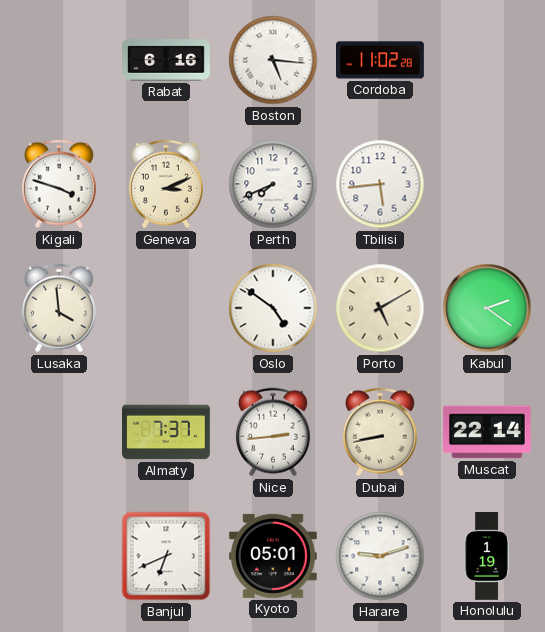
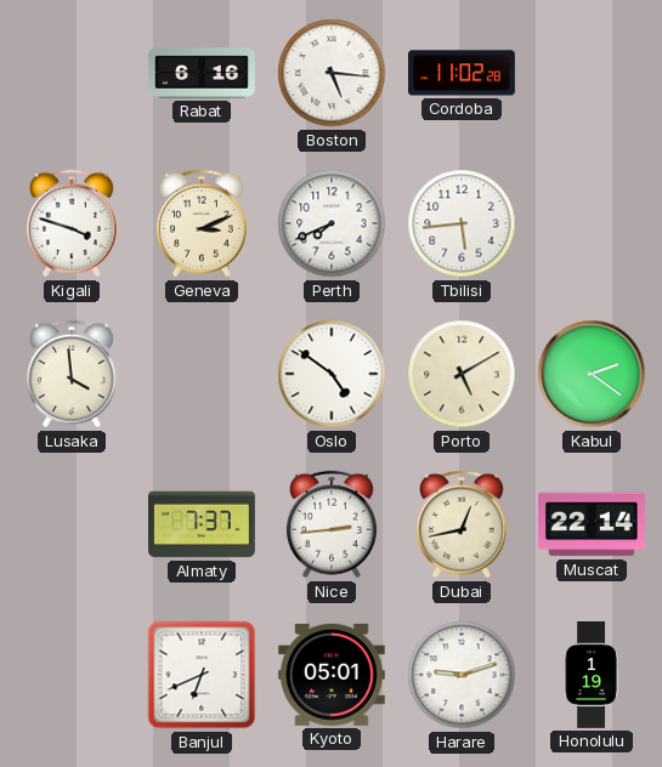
Dubai: 8:43 -> 12:43 (462, 524)
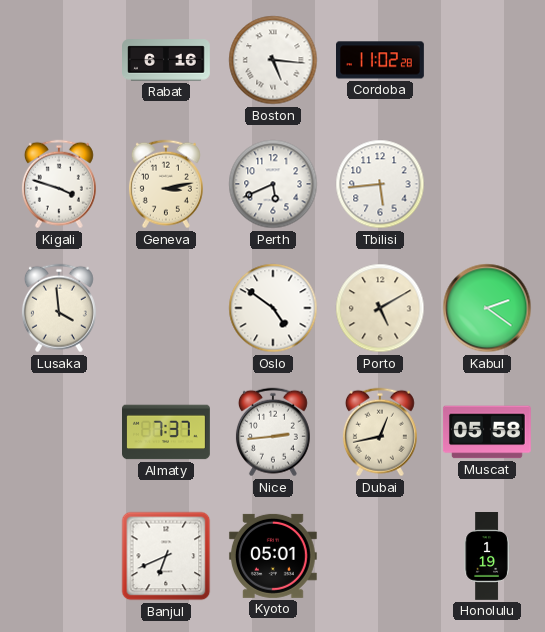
Geneva: 3:11 -> 3:13 (166, 184)
Perth: 7:41 -> 5:41 (273, 184)
Muscat: 22:14 -> 05:58 (487, 432)
Harare: 9:12 -> none (462, 675)
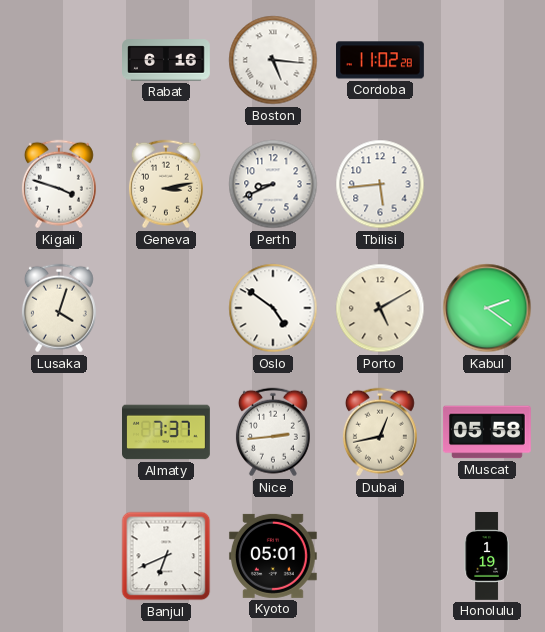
Perth: 5:41 -> 8:41 (273, 184)
Lusaka: 3:59 -> 4:03 (59, 308)
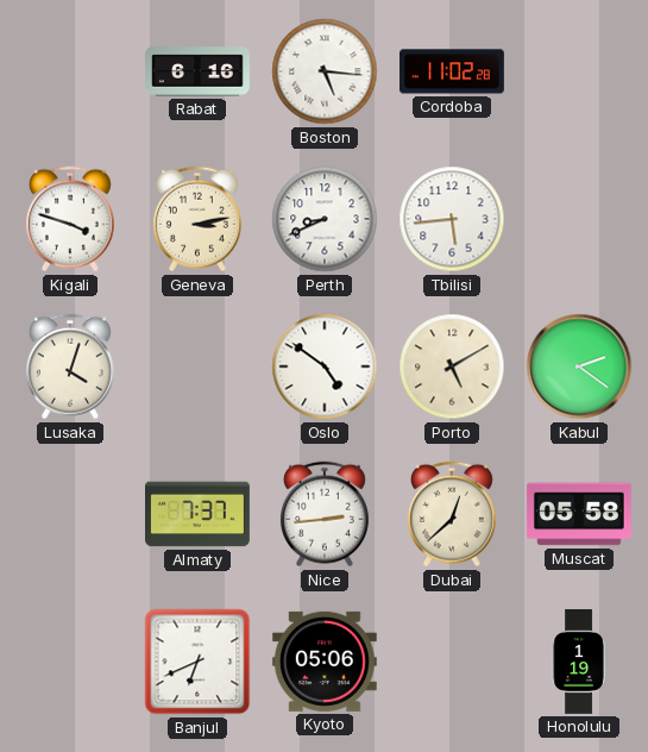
Dubai: 12:43 -> 12:38 (452, 514)
Kyoto: 05:01 -> 05:06 (325, 662)
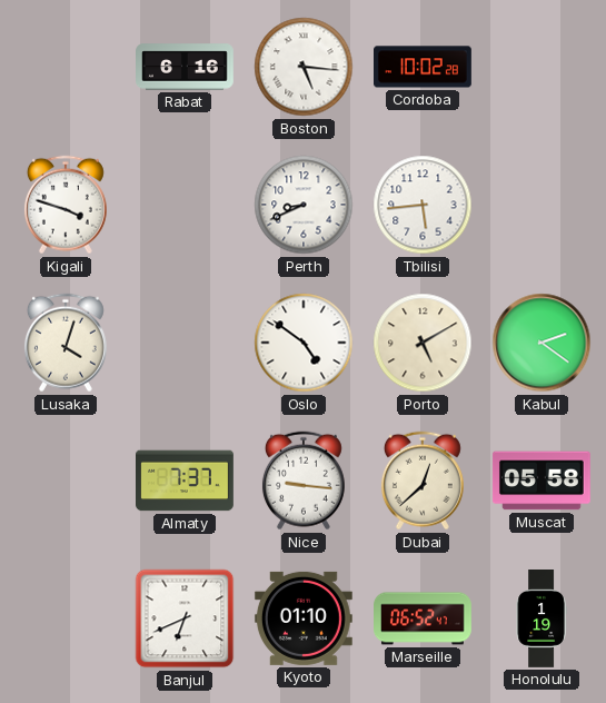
Cordoba: 11:02 -> 10:02 (424, 67)
Geneva: 3:13 -> none (197, 219)
Nice: 2:44 -> 9:16 (304, 481)
Kyoto: 05:06 -> 01:10 (304, 618)
Marseille: none -> 06:52 (424, 618)
